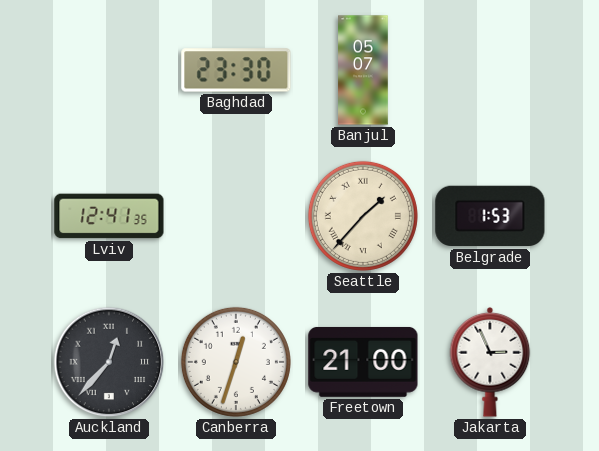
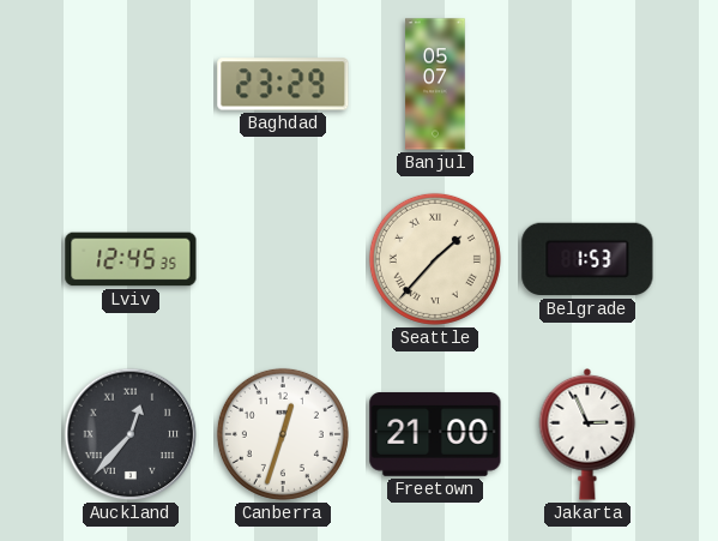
Baghdad: 23:30 -> 23:29 (283, 84)
Lviv: 12:41 -> 12:45 (131, 259)
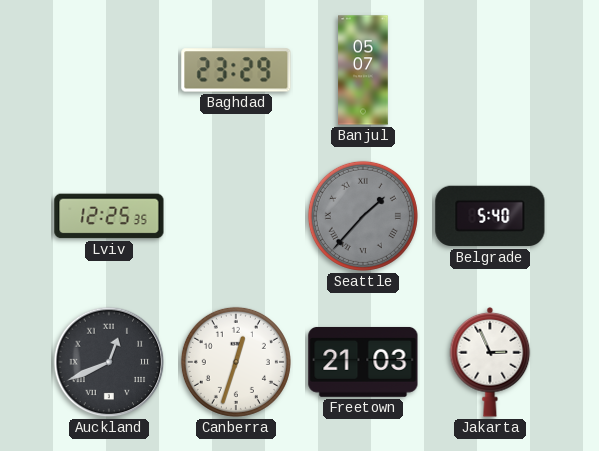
Lviv: 12:45 -> 12:25 (109, 216)
Seattle dial: cream -> grey (363, 216)
Belgrade: 1:53 -> 5:40 (490, 216)
Auckland: 12:37 -> 12:41 (109, 362)
Freetown: 21:00 -> 21:03 (363, 362)
